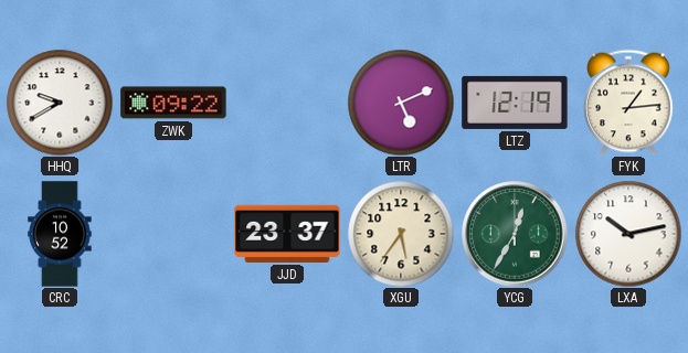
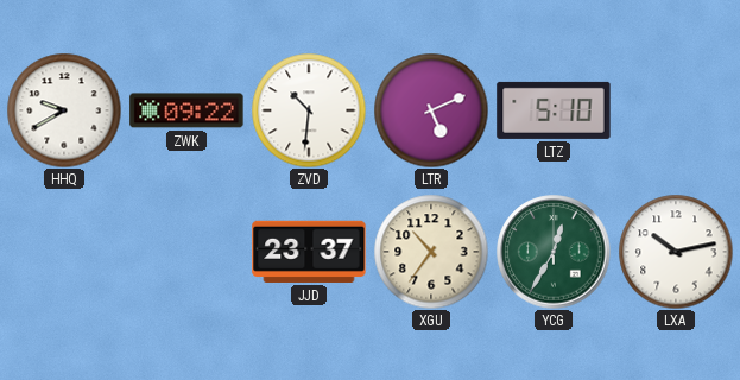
ZVD: none -> 10:31 (309, 110)
LTZ: 12:19 -> 5:10 (554, 110)
FYK: 1:14 -> none (628, 103)
CRC: 10:52 -> none (60, 234)
XGU: 5:36 -> 10:36 (431, 252)
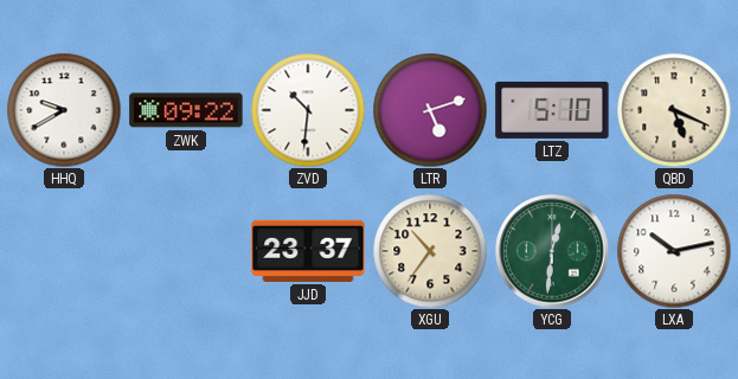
LTR: 5:11 -> 5:12 (430, 110)
QBD: none -> 5:19 (674, 110)
YCG: 12:35 -> 12:31 (552, 251)
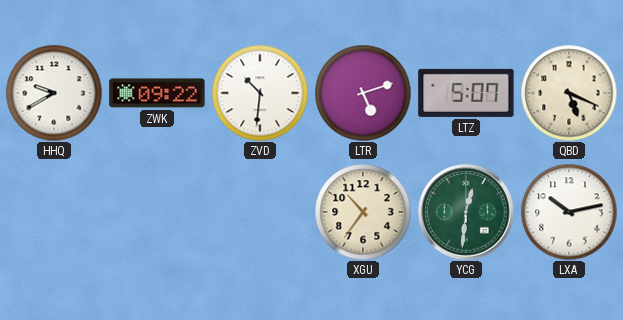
LTZ: 5:10 -> 5:07 (466, 93)
JJD: 23:37 -> none (308, 251)
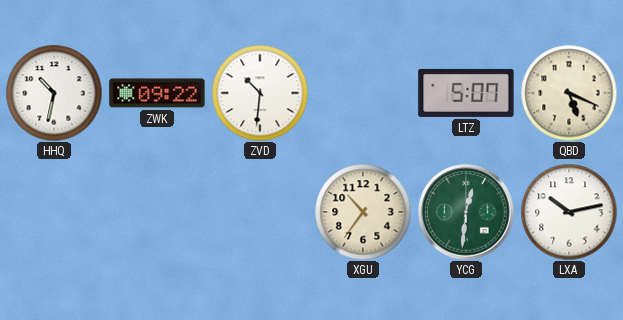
HHQ: 9:40 -> 10:32 (54, 93)
LTR: 5:12 -> none (363, 93)
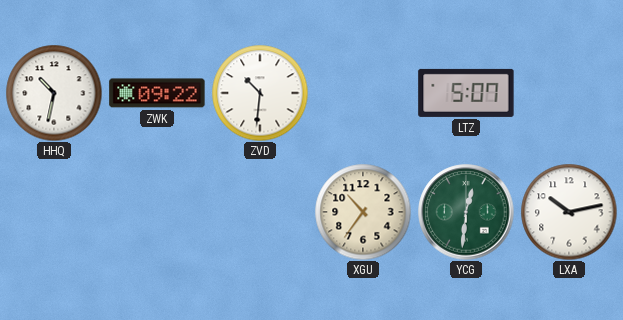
QBD: 5:19 -> none (569, 93)
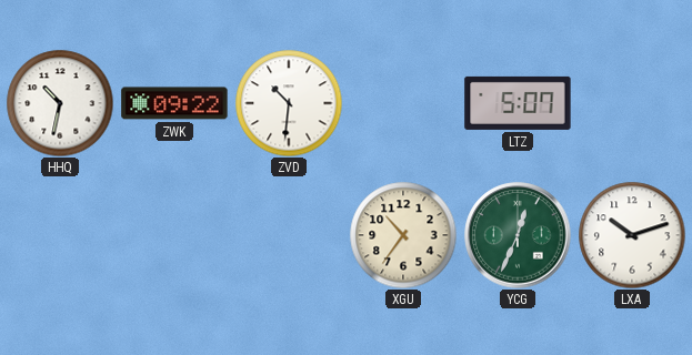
YCG: 12:31 -> 12:34 (518, 235)
LXA: 10:13 -> 10:12 (632, 235)
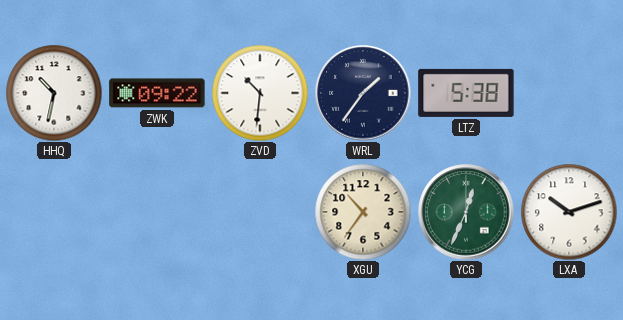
WRL: none -> 1:36 (363, 93)
LTZ: 5:07 -> 5:38 (466, 93)
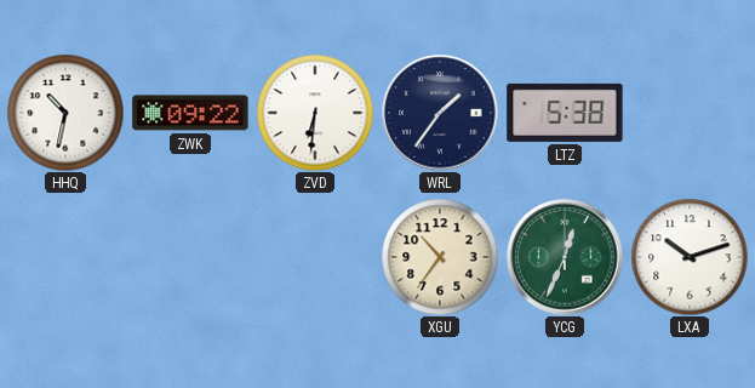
ZVD: 10:31 -> 6:31 (315, 113)
